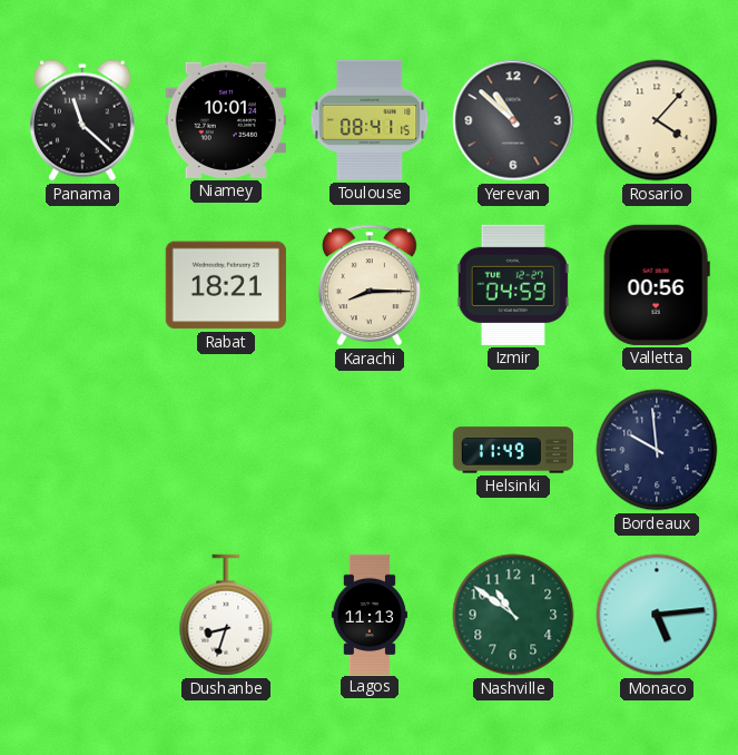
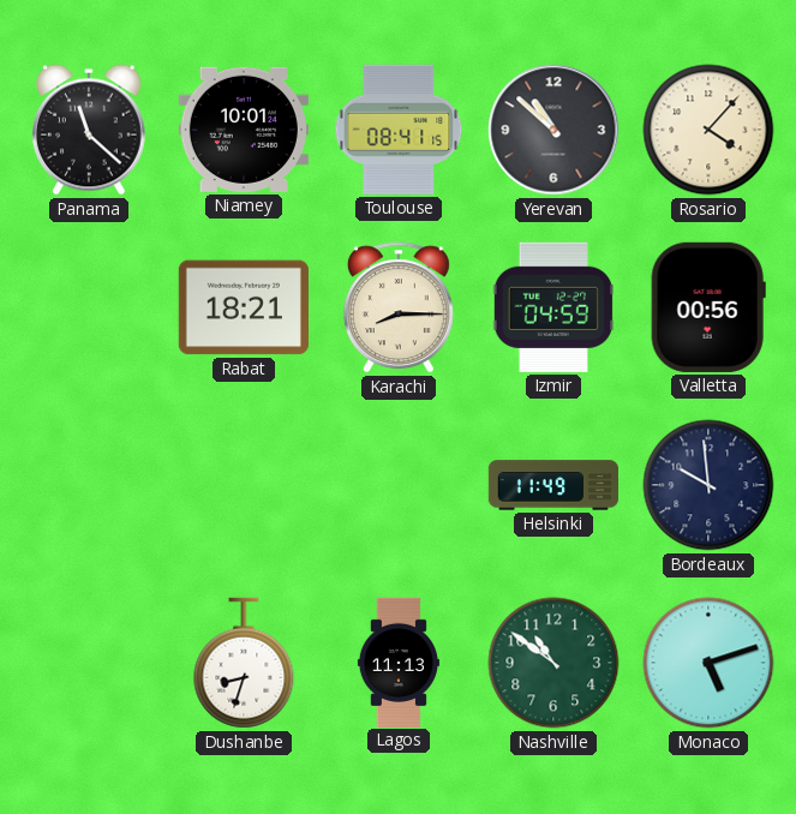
Monaco: 5:14 -> 5:12 (708, 663)
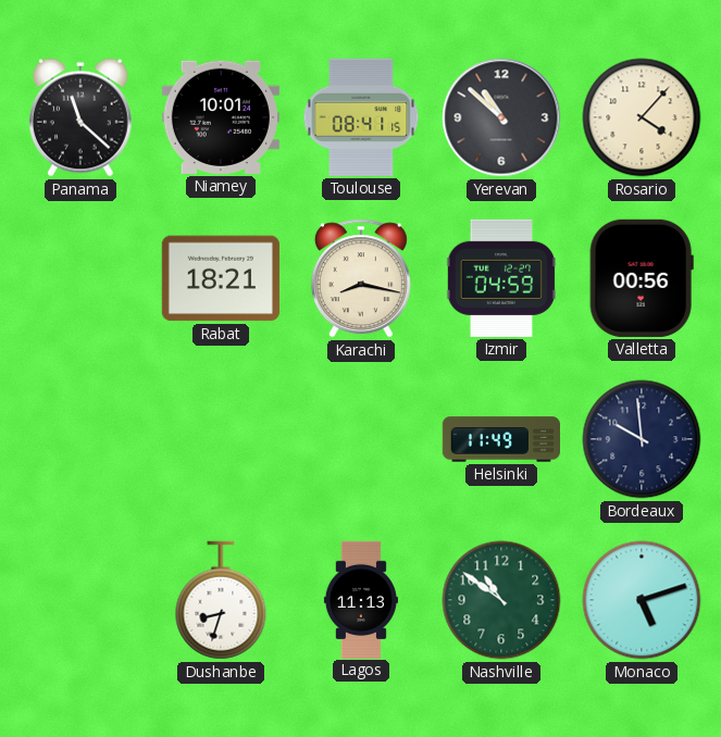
Karachi: 8:15 -> 8:17 (361, 278)
